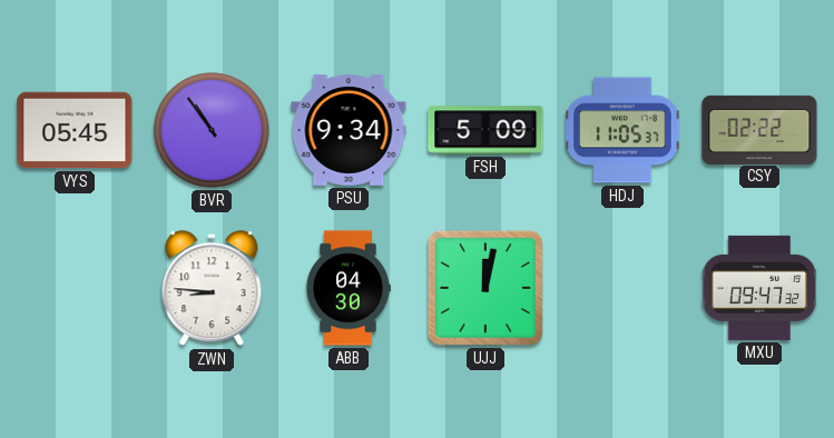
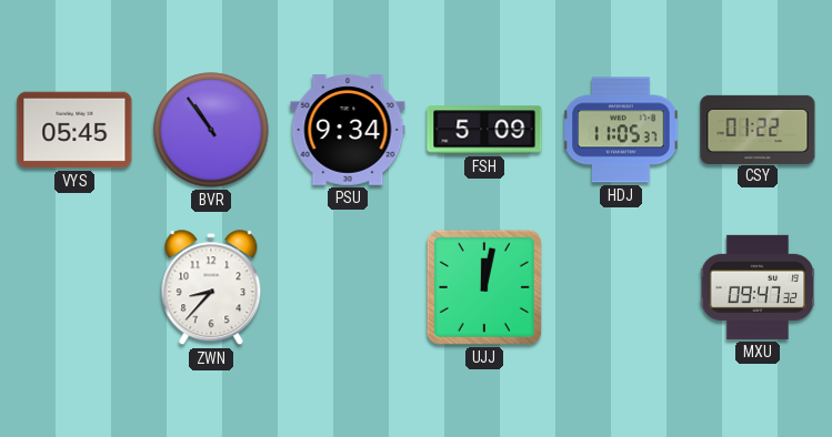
CSY: 02:22 -> 01:22 (758, 129)
ZWN: 8:46 -> 8:37 (211, 288)
ABB: 04:30 -> none (349, 288)
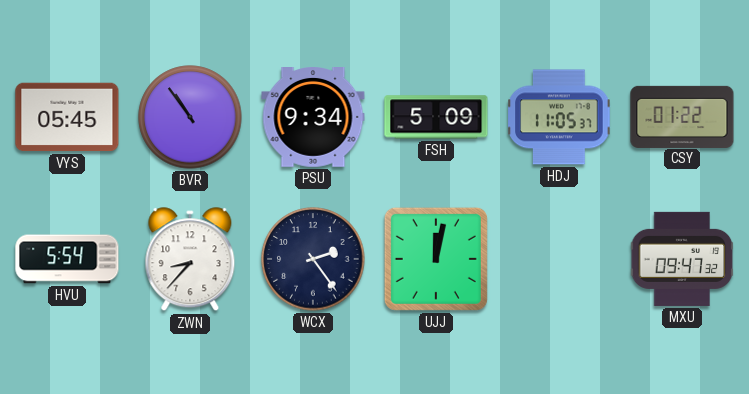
HVU: none -> 5:54 (67, 259)
WCX: none -> 2:24 (313, 259)
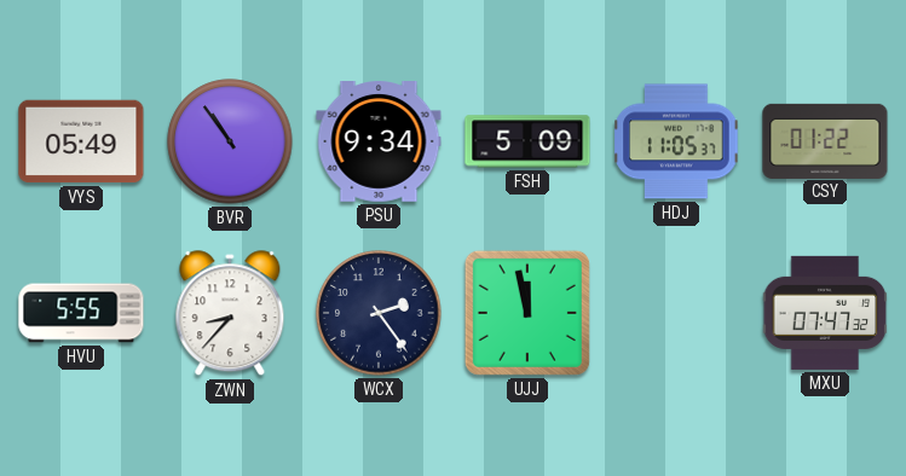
VYS: 05:45 -> 05:49 (81, 141)
HVU: 5:54 -> 5:55 (81, 313)
UJJ: 12:02 -> 11:58 (527, 313)
MXU: 09:47 -> 07:47 (825, 313)
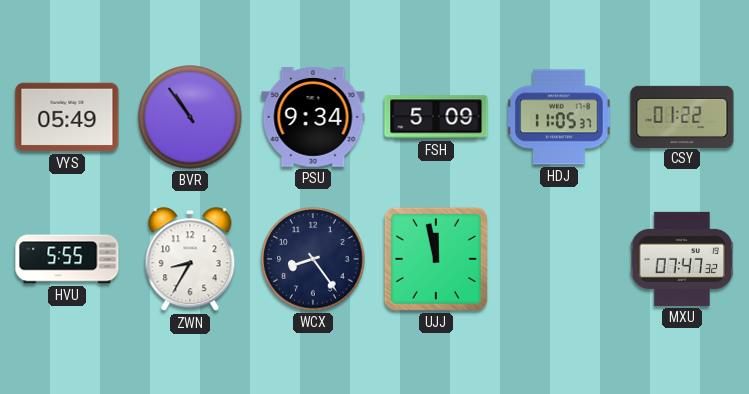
ZWN: 8:37 -> 8:35 (190, 260)
WCX: 2:24 -> 8:24 (313, 259)
